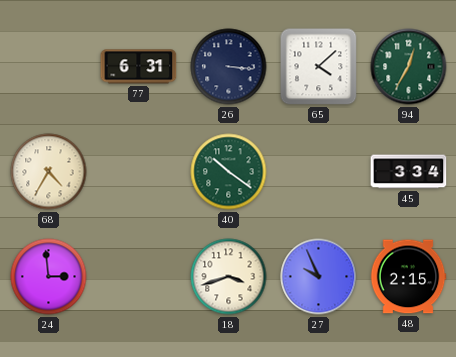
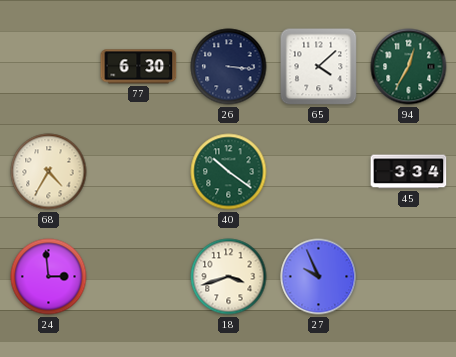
77: 6:31 -> 6:30 (139, 67)
48: 2:15 -> none (408, 277)
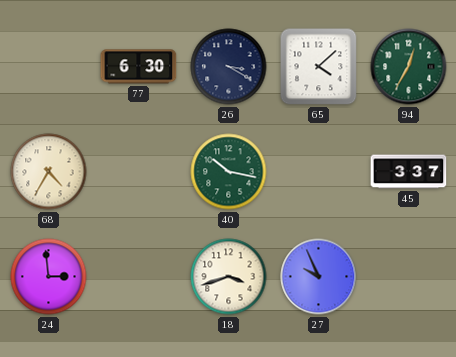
26: 3:16 -> 3:20 (229, 67)
40: 10:21 -> 10:17 (229, 172)
45: 3:34 -> 3:37 (409, 172)
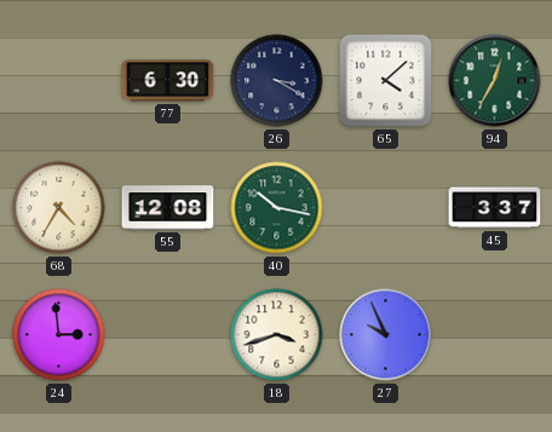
55: none -> 12:08 (168, 208)
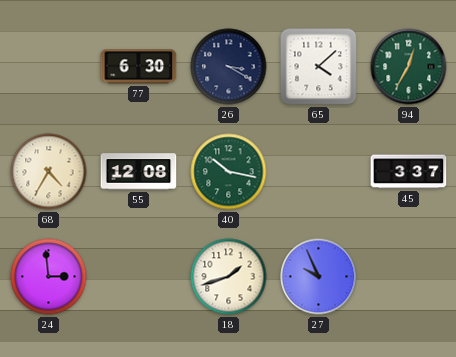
18: 3:42 -> 1:42 (229, 277)
